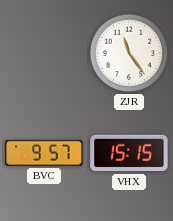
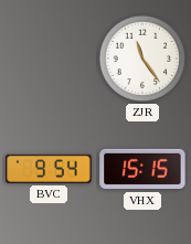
BVC: 9:57 -> 9:54 (49, 169)
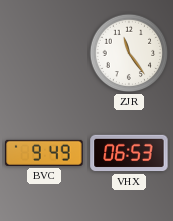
BVC: 9:54 -> 9:49 (44, 153)
VHX: 15:15 -> 06:53 (129, 153)
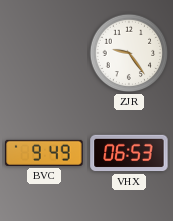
ZJR: 11:24 -> 9:24 (129, 53)
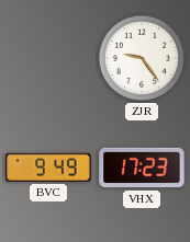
VHX: 06:53 -> 17:23 (142, 168)
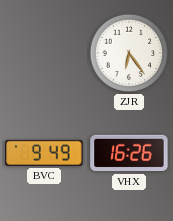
ZJR: 9:24 -> 6:24 (129, 53)
VHX: 17:23 -> 16:26 (129, 153)
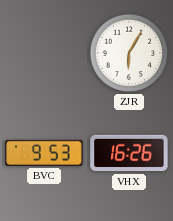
ZJR: 6:24 -> 6:05 (129, 53)
BVC: 9:49 -> 9:53 (44, 153)
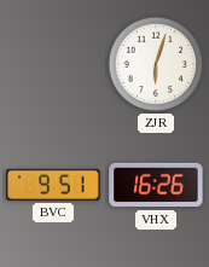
ZJR: 6:05 -> 6:03 (156, 64)
BVC: 9:53 -> 9:51 (53, 185)
